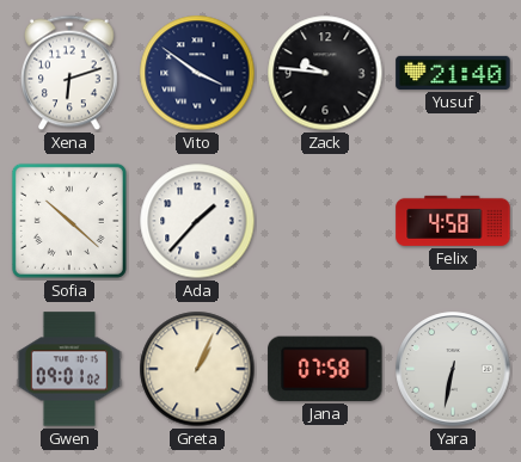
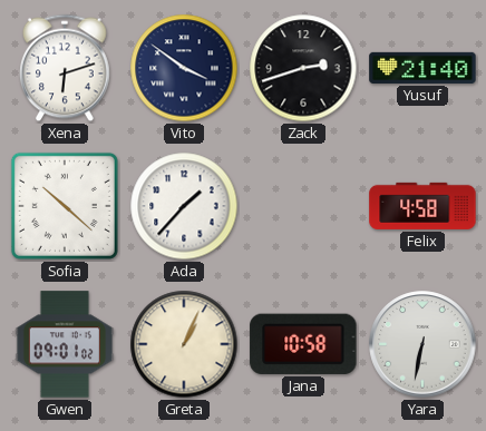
Zack: 9:46 -> 2:42 (303, 68)
Jana: 07:58 -> 10:58 (303, 344)
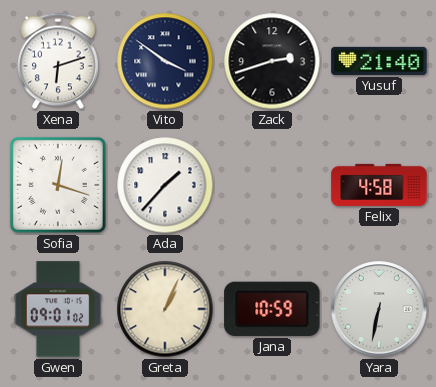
Sofia: 10:22 -> 12:18 (58, 185)
Jana: 10:58 -> 10:59 (272, 309)
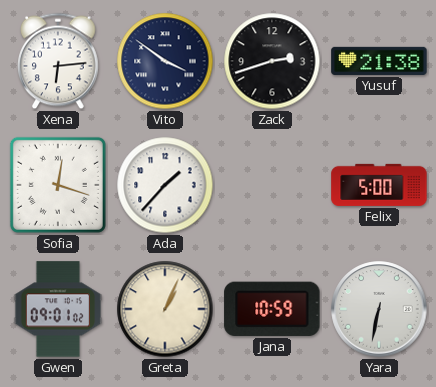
Xena: 6:12 -> 6:14 (59, 61)
Yusuf: 21:40 -> 21:38 (379, 61)
Felix: 4:58 -> 5:00 (379, 185)
